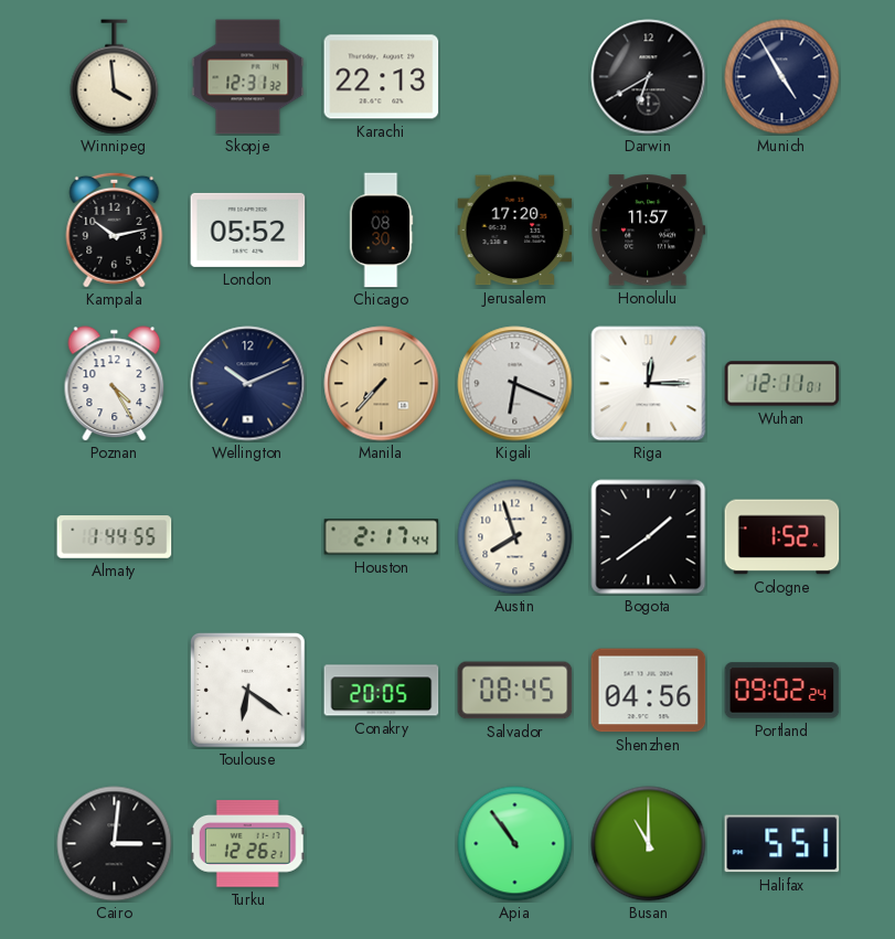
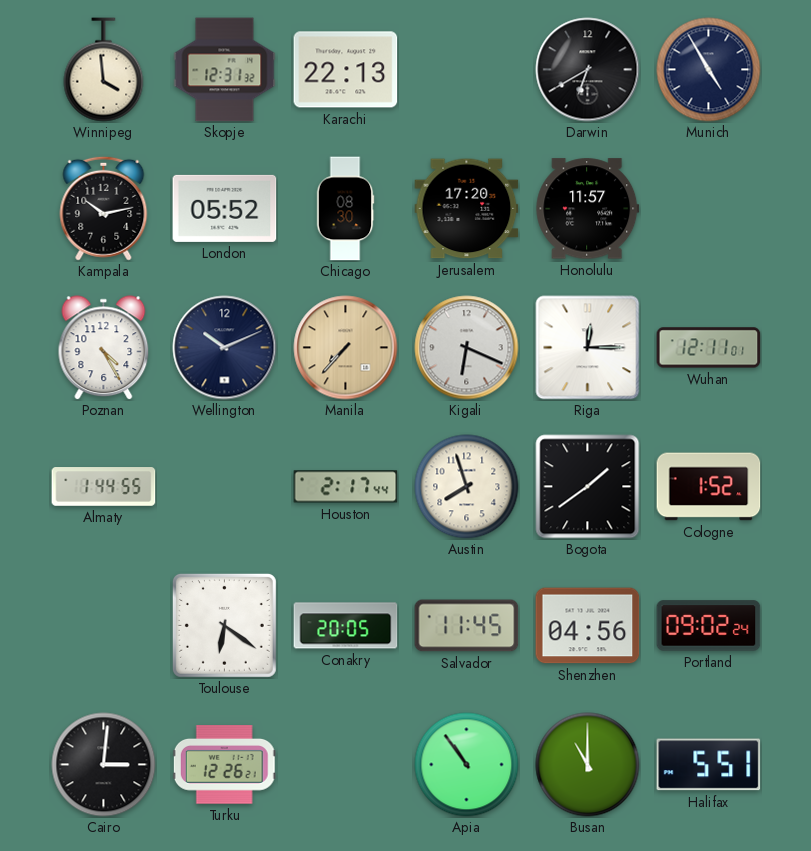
Salvador: 08:45 -> 11:45 (467, 626)
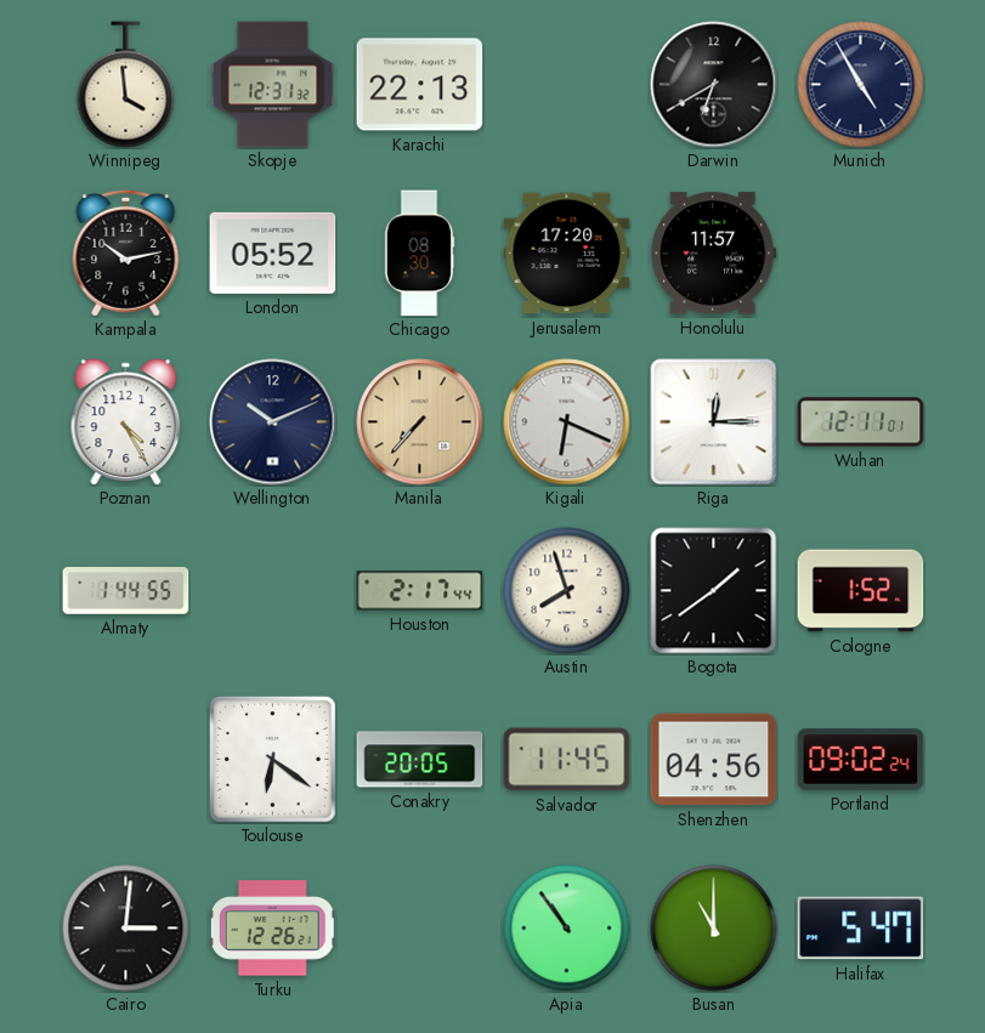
Halifax: 5:51 -> 5:47 (861, 929)
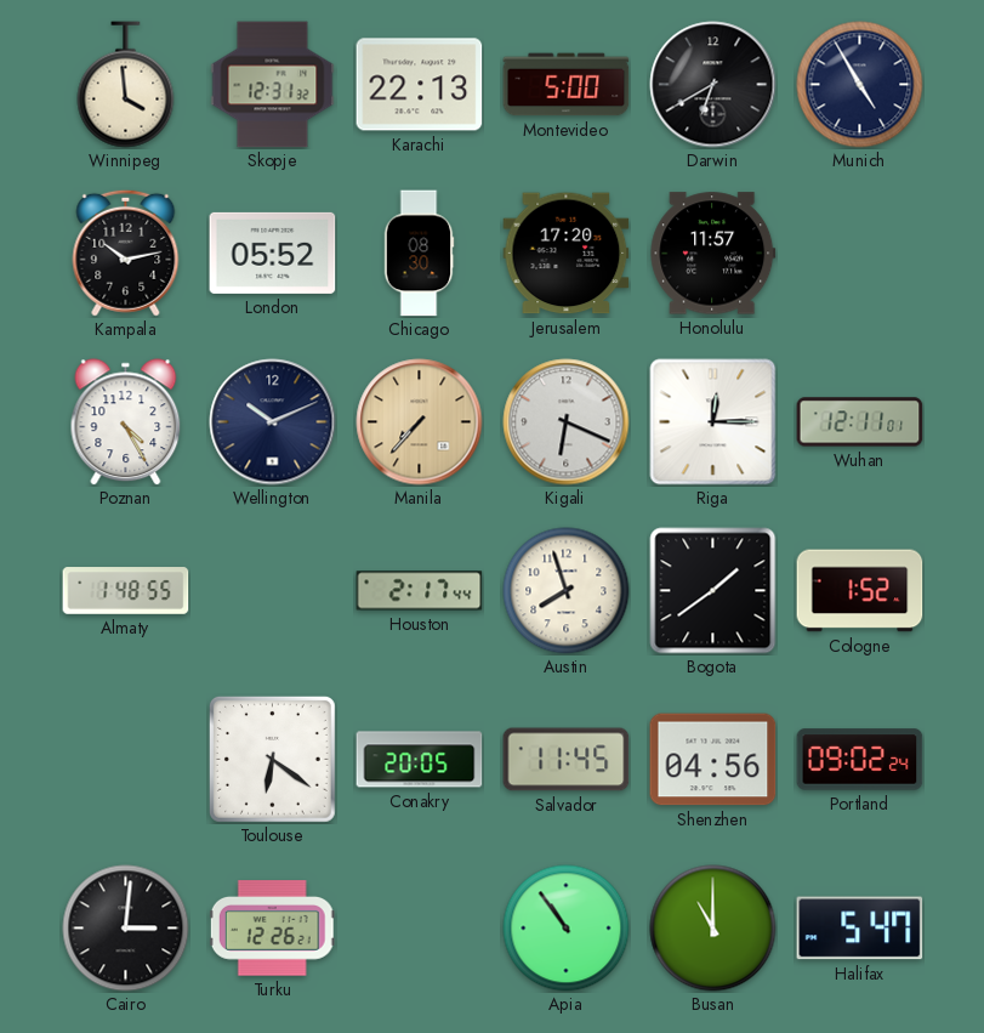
Montevideo: none -> 5:00 (567, 85)
Almaty: 1:44 -> 1:48 (126, 591)
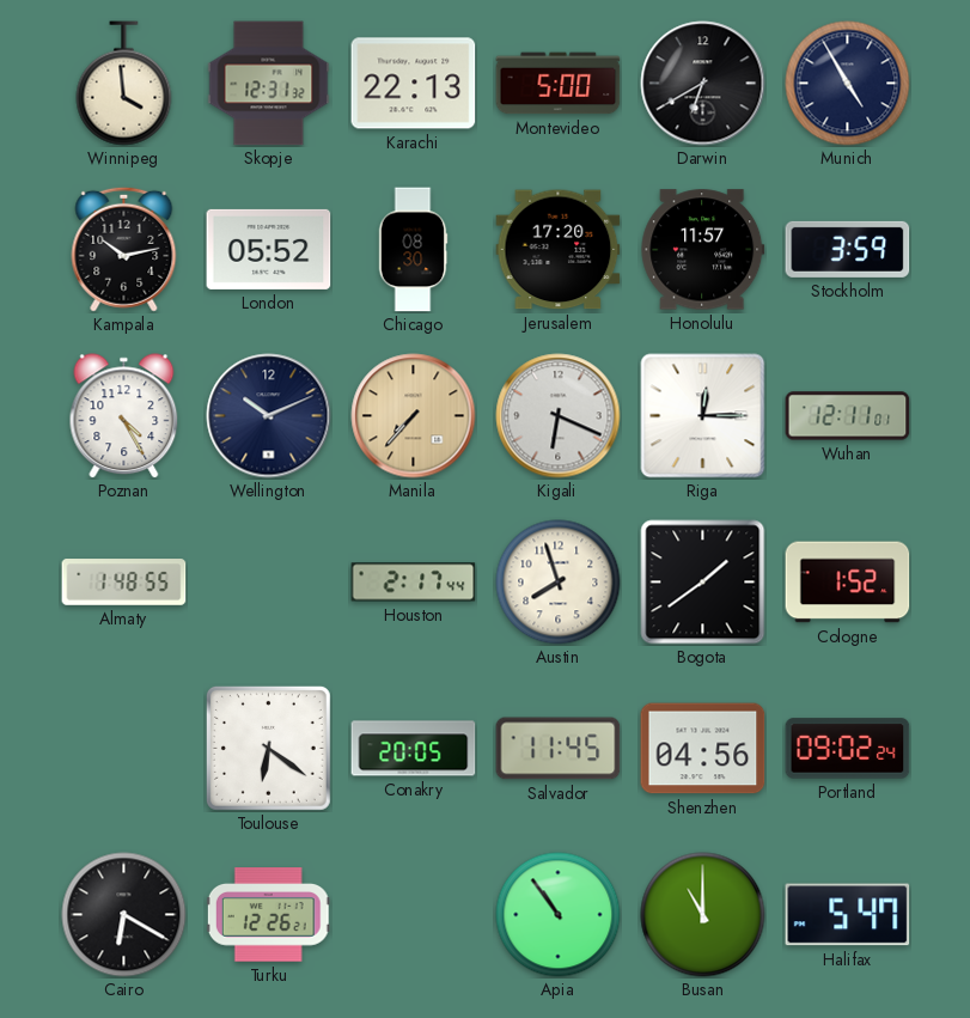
Stockholm: none -> 3:59 (848, 249)
Cairo: 3:01 -> 6:20 (124, 915)
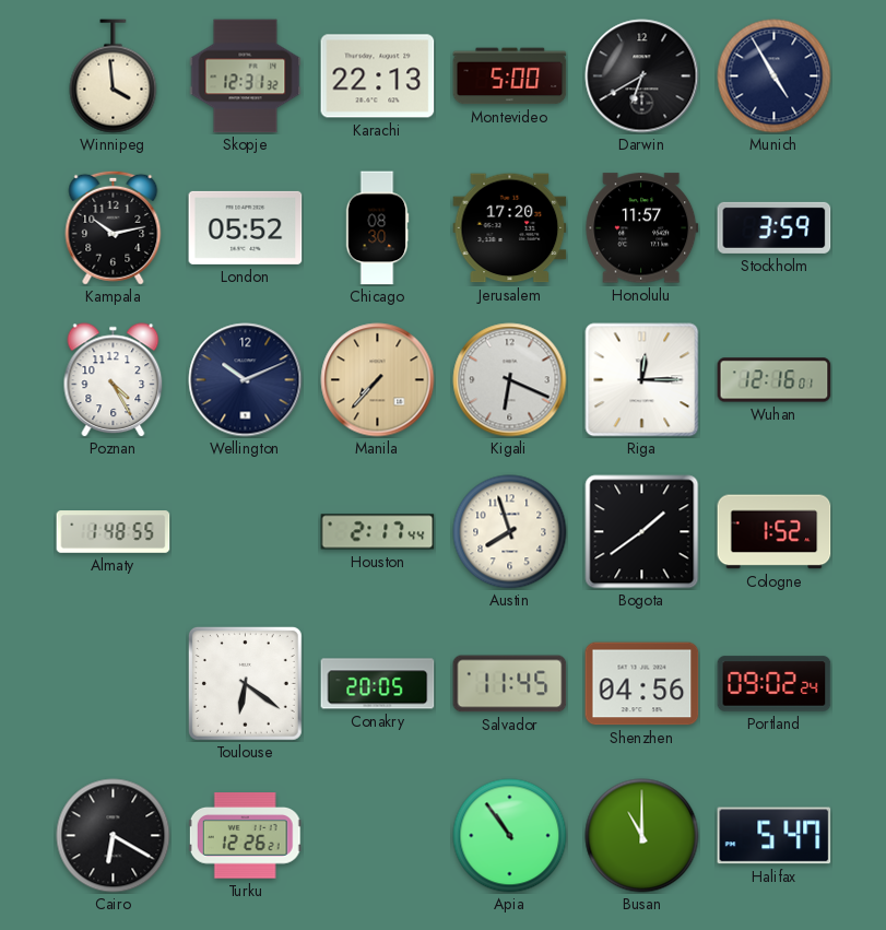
Wuhan: 12:11 -> 12:16 (775, 380)
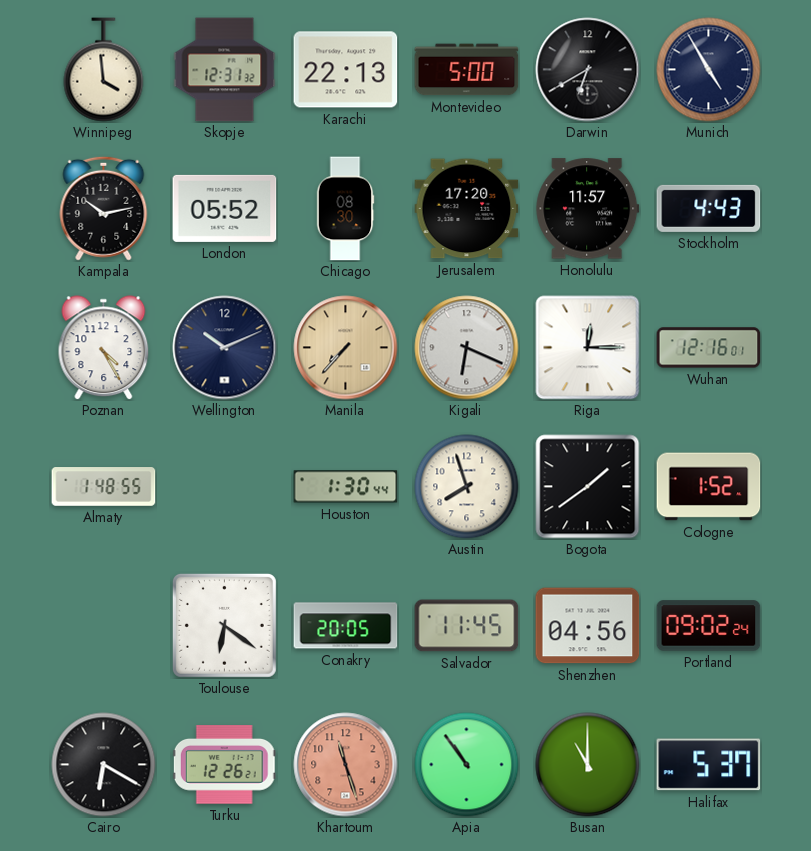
Stockholm: 3:59 -> 4:43 (709, 208)
Houston: 2:17 -> 1:30 (346, 487)
Khartoum: none -> 11:27 (346, 765)
Halifax: 5:47 -> 5:37 (709, 765)
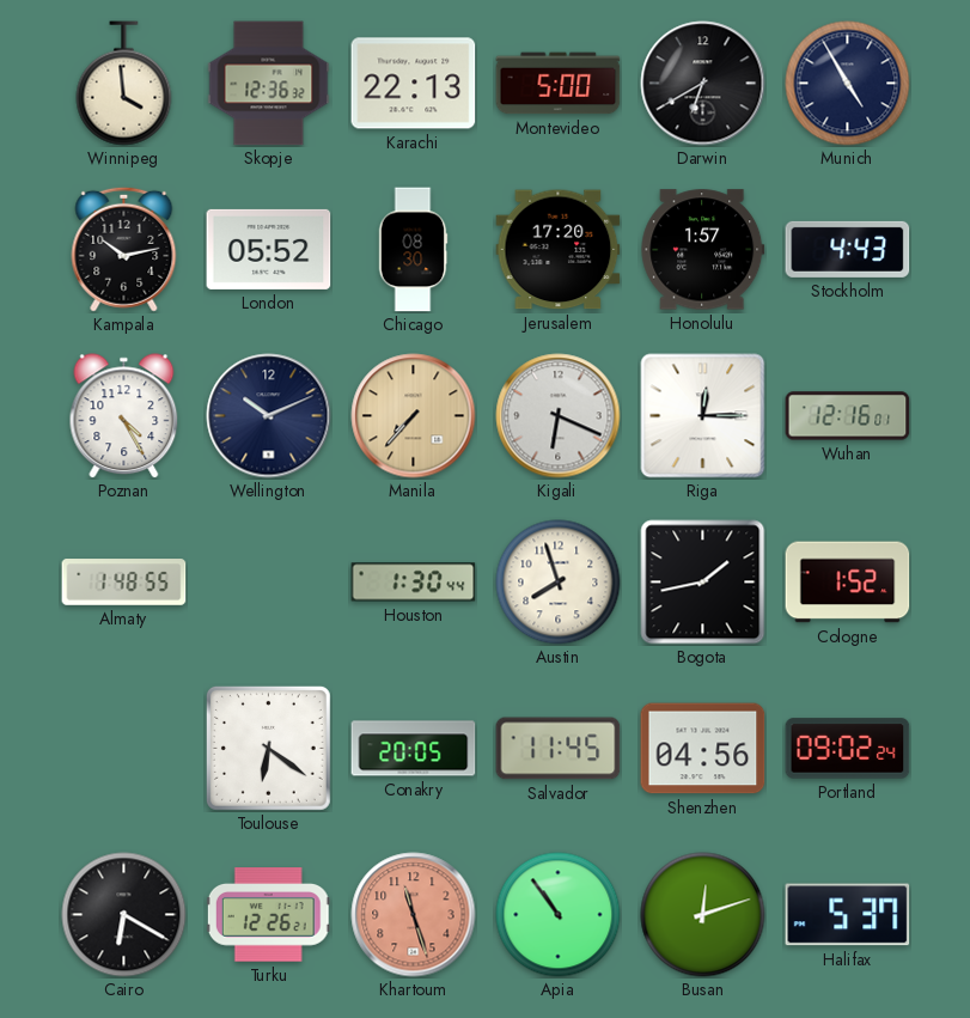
Skopje: 12:31 -> 12:36 (269, 84)
Honolulu: 11:57 -> 1:57 (703, 250)
Bogota: 1:39 -> 1:43 (703, 583)
Busan: 11:00 -> 12:12 (703, 915)
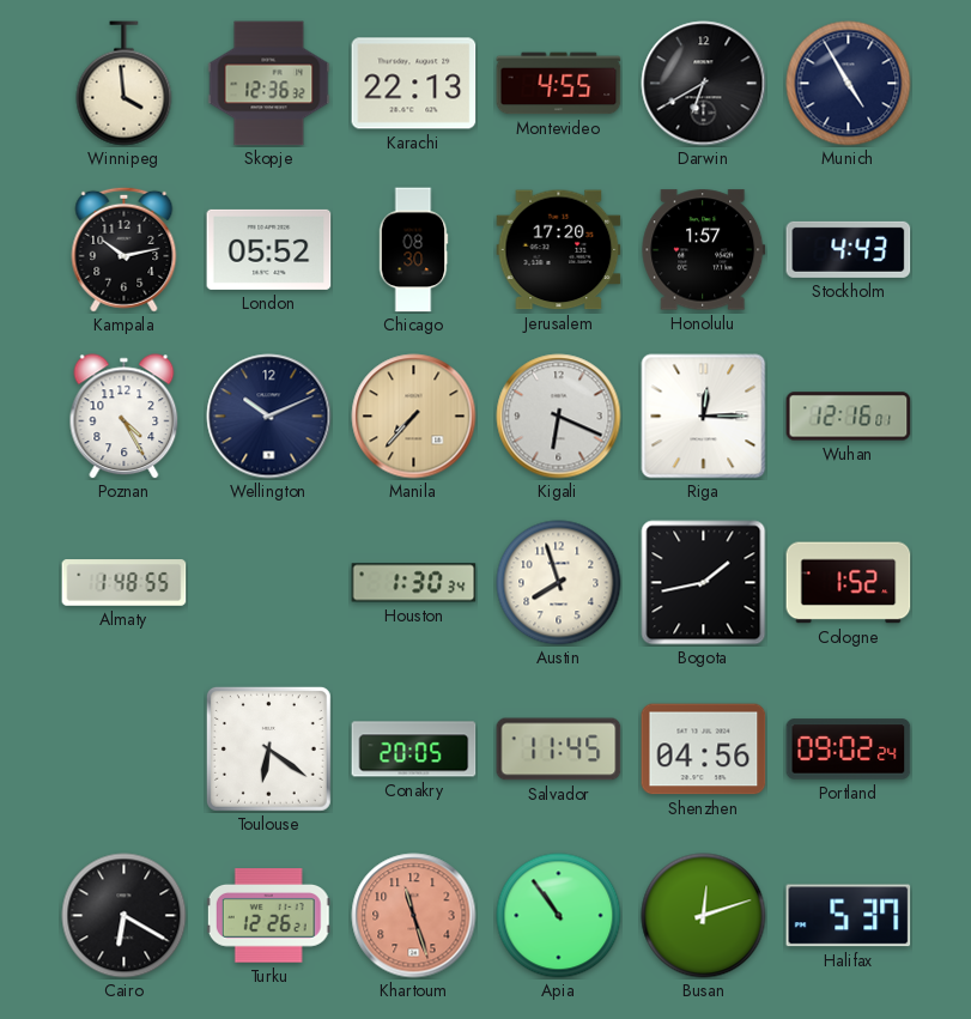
Montevideo: 5:00 -> 4:55 (559, 84)
Houston: 1:30:44 -> 1:30:34 (414, 583)
